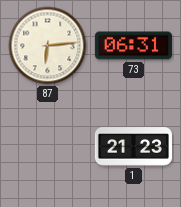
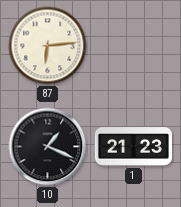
73: 06:31 -> none (133, 46)
10: none -> 1:19 (48, 147)
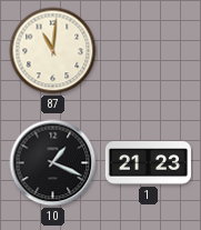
87: 6:14 -> 11:01 (53, 51)
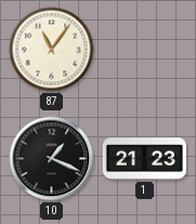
87: 11:01 -> 11:06 (52, 50)
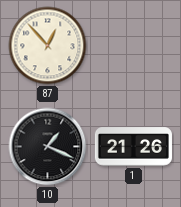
87: 11:06 -> 12:53 (48, 46)
1: 21:23 -> 21:26 (133, 147)
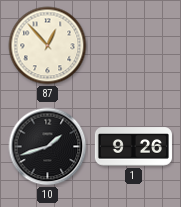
10: 1:19 -> 1:42 (48, 147)
1: 21:26 -> 9:26 (133, 147)
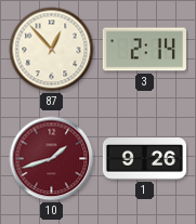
3: none -> 2:14 (144, 50)
10 dial: black -> burgundy (52, 159)
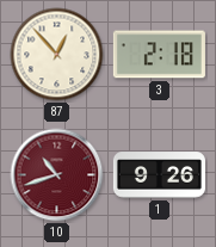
3: 2:14 -> 2:18 (159, 55)
10: 1:42 -> 10:42 (57, 175)
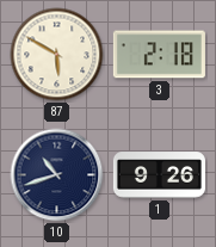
87: 12:53 -> 5:50 (57, 55)
10 dial: burgundy -> navy (57, 175)
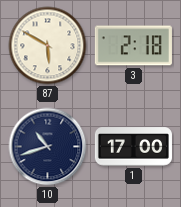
1: 9:26 -> 17:00 (133, 147)
